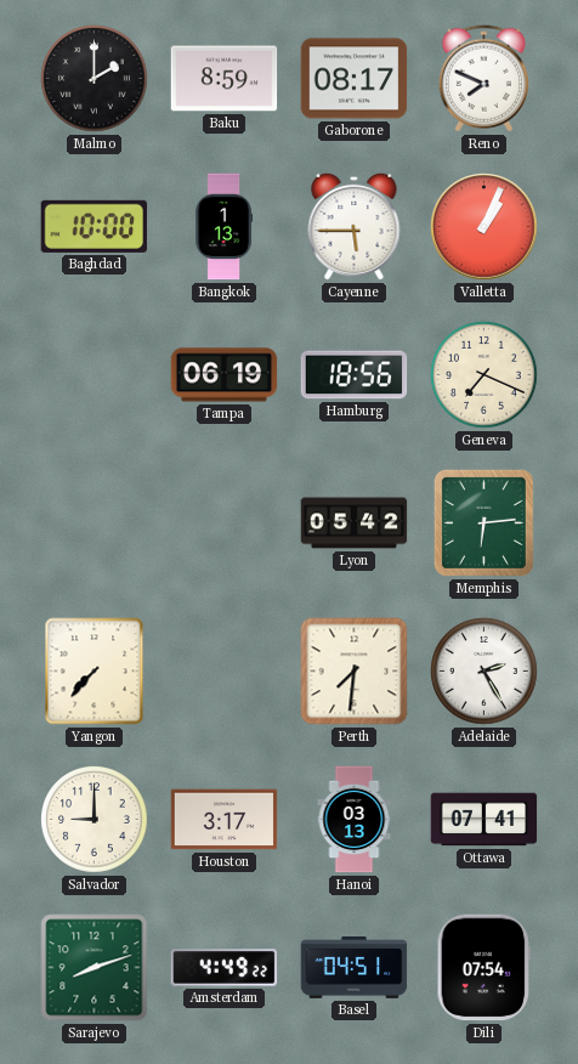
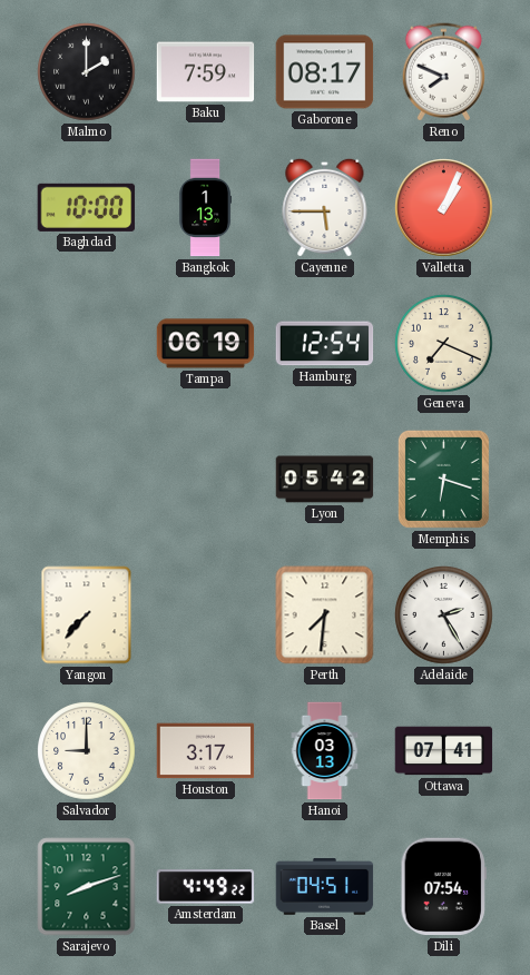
Baku: 8:59 -> 7:59 (206, 72)
Hamburg: 18:56 -> 12:54 (325, 344)
Memphis: 6:14 -> 6:18 (443, 479)
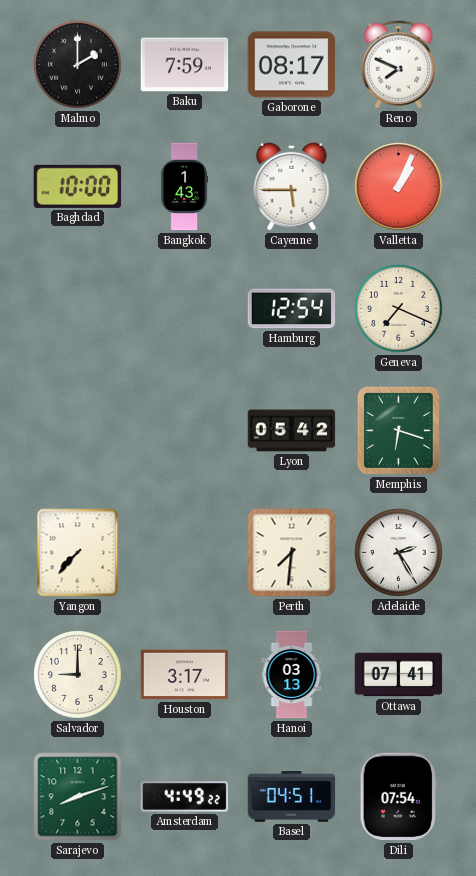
Bangkok: 1:13 -> 1:43 (184, 187)
Tampa: 06:19 -> none (206, 344)
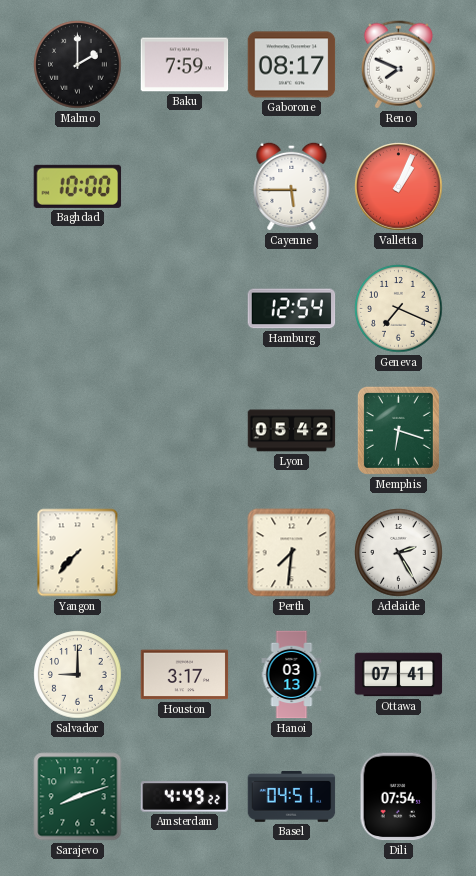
Bangkok: 1:43 -> none (184, 187)
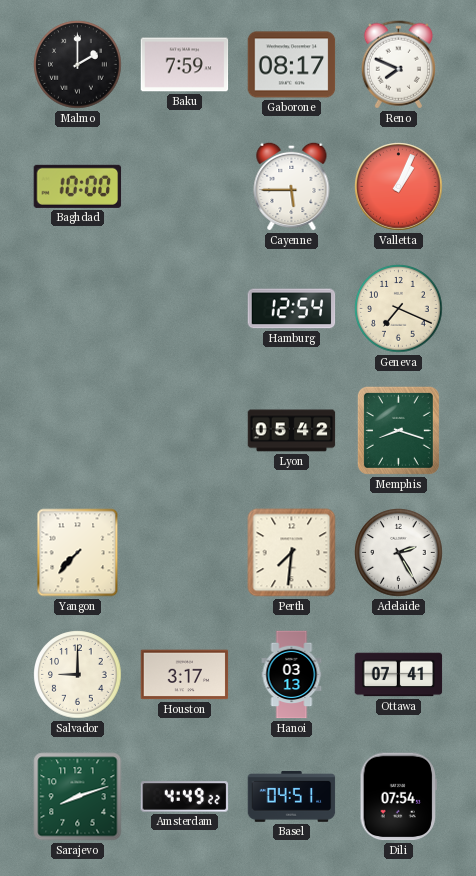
Memphis: 6:18 -> 8:18 (398, 430)
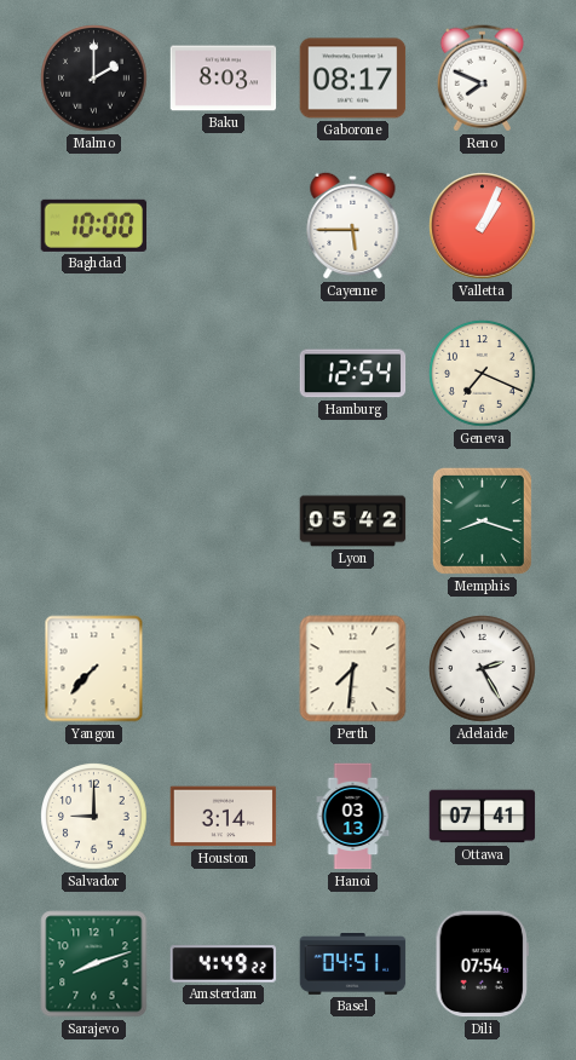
Baku: 7:59 -> 8:03 (224, 79)
Houston: 3:17 -> 3:14 (224, 817)
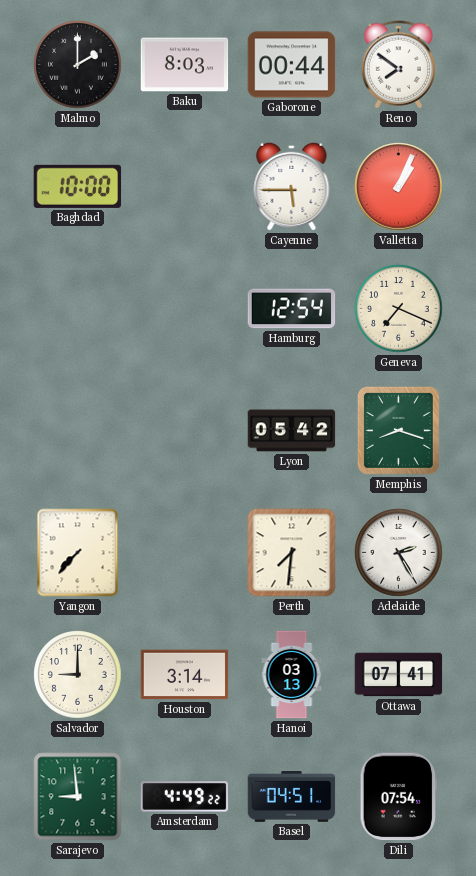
Gaborone: 08:17 -> 00:44 (292, 65)
Reno: 7:49 -> 7:51 (398, 65)
Sarajevo: 8:12 -> 8:59 (78, 797)
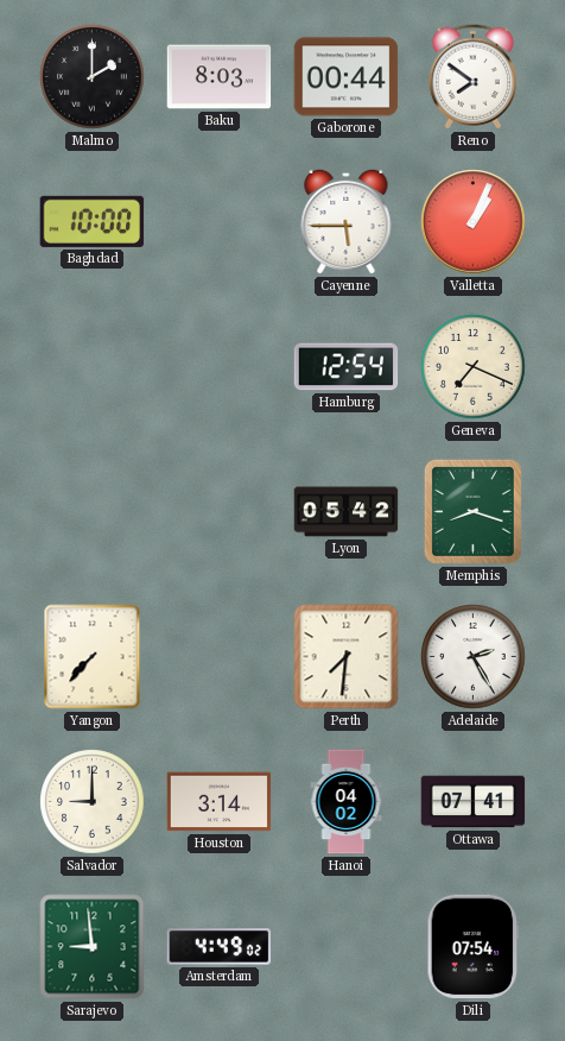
Hanoi: 03:13 -> 04:02 (347, 802)
Amsterdam: 4:49:22 -> 4:49:02 (220, 947)
Basel: 04:51 -> none (292, 797)
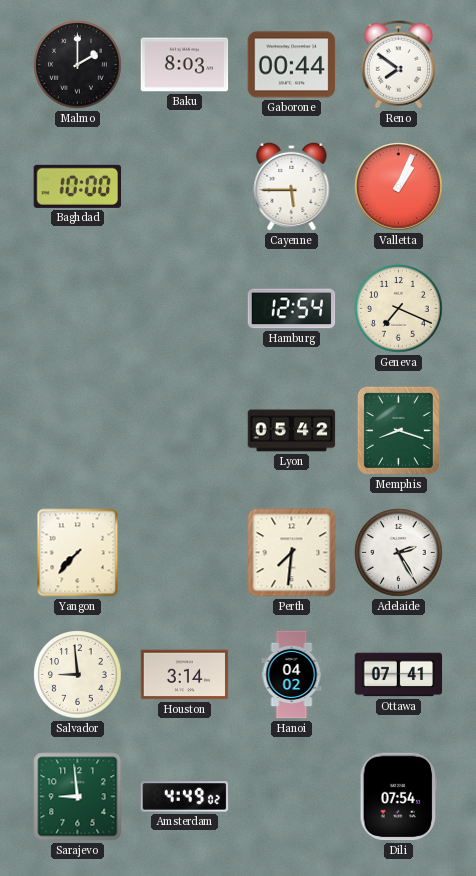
Salvador: 9:00 -> 8:59 (78, 675)
